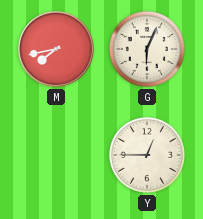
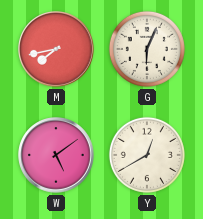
W: none -> 5:09 (56, 155)
Y: 12:45 -> 12:40 (147, 155)
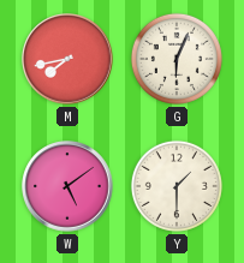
Y: 12:40 -> 1:30 (177, 186)
